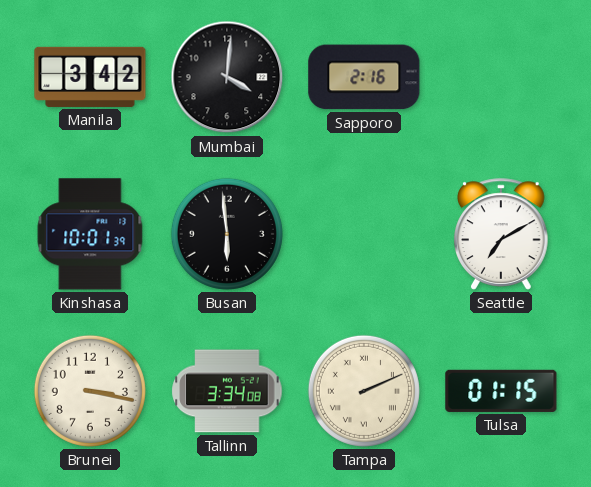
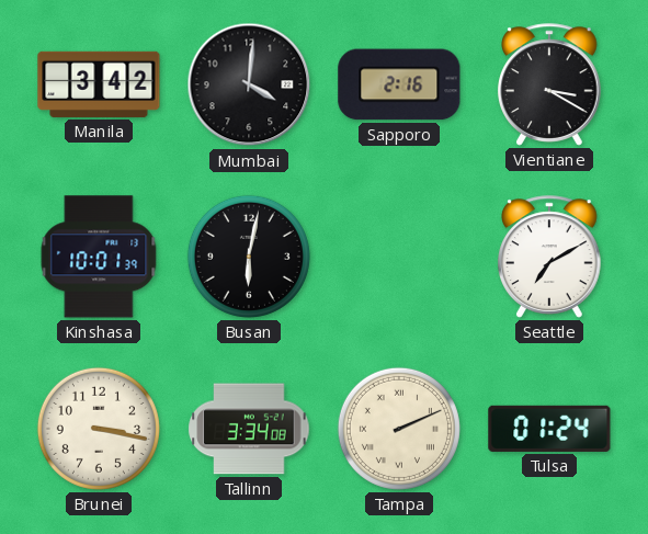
Vientiane: none -> 3:20 (550, 84)
Busan: 5:59 -> 6:02 (249, 257)
Tulsa: 01:15 -> 01:24 (549, 429)
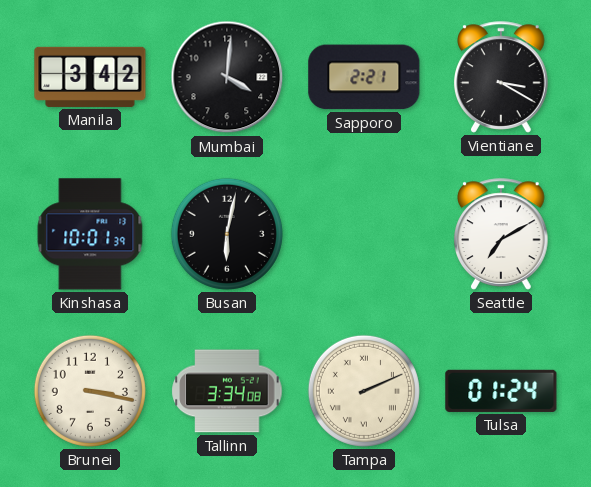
Sapporo: 2:16 -> 2:21 (364, 77)
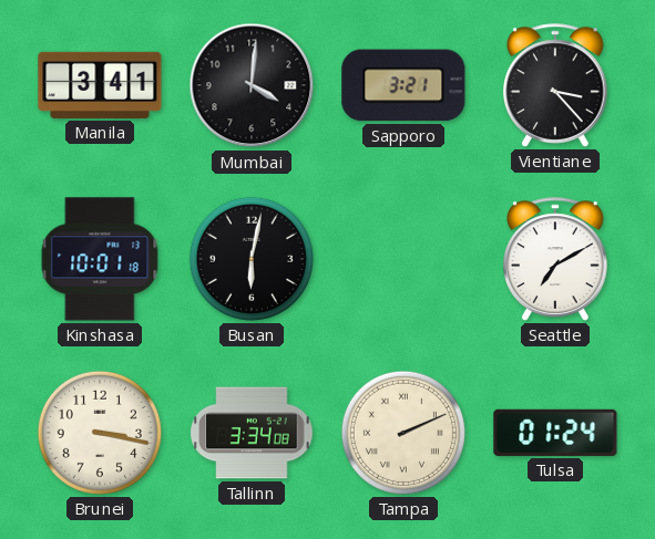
Manila: 3:42 -> 3:41 (100, 85)
Sapporo: 2:21 -> 3:21 (403, 85)
Vientiane: 3:20 -> 3:23 (556, 85)
Kinshasa: 10:01:39 -> 10:01:18 (100, 259)
